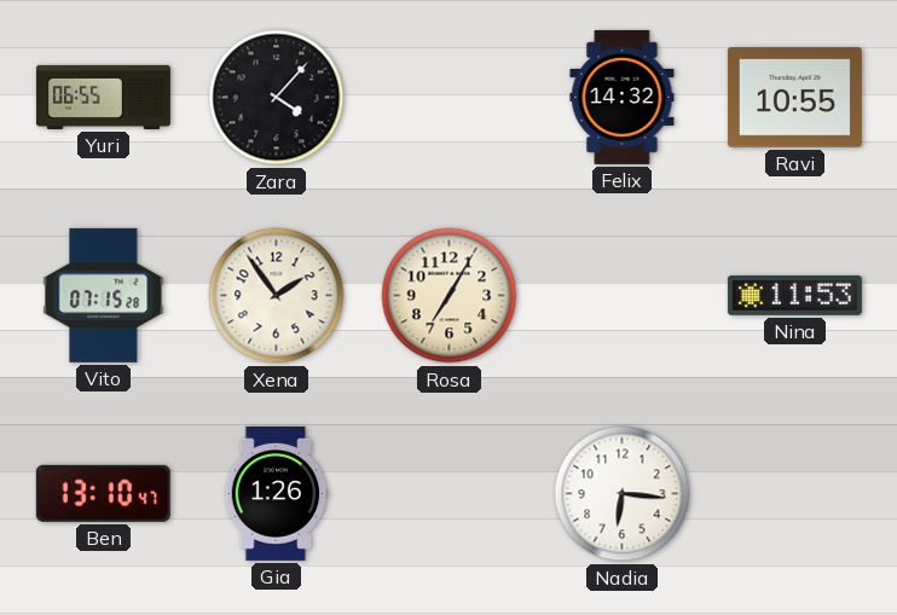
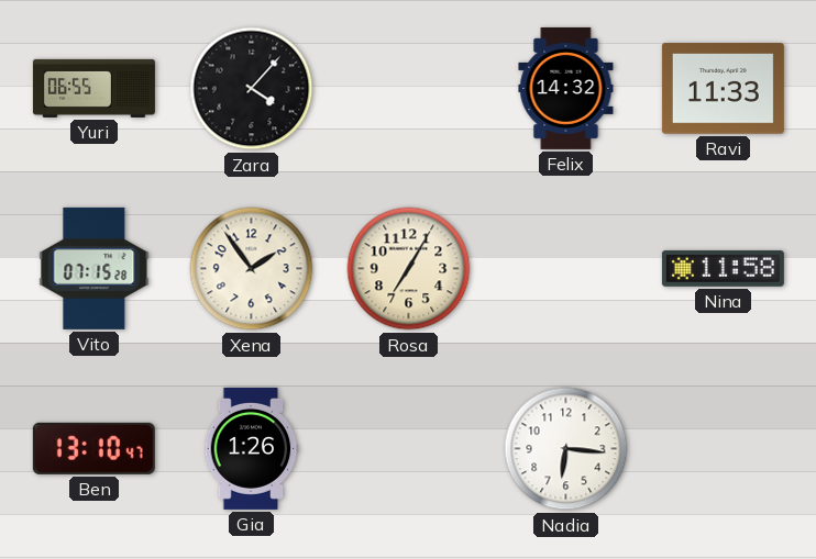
Ravi: 10:55 -> 11:33 (723, 89)
Nina: 11:53 -> 11:58 (723, 268)
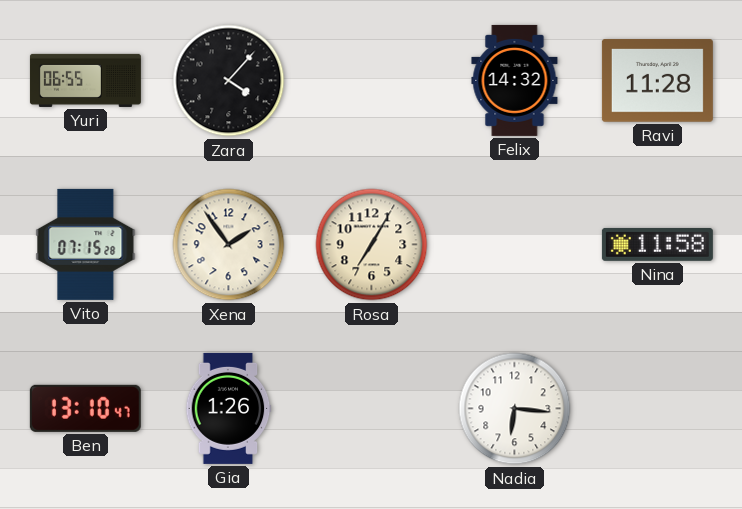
Ravi: 11:33 -> 11:28 (657, 81)
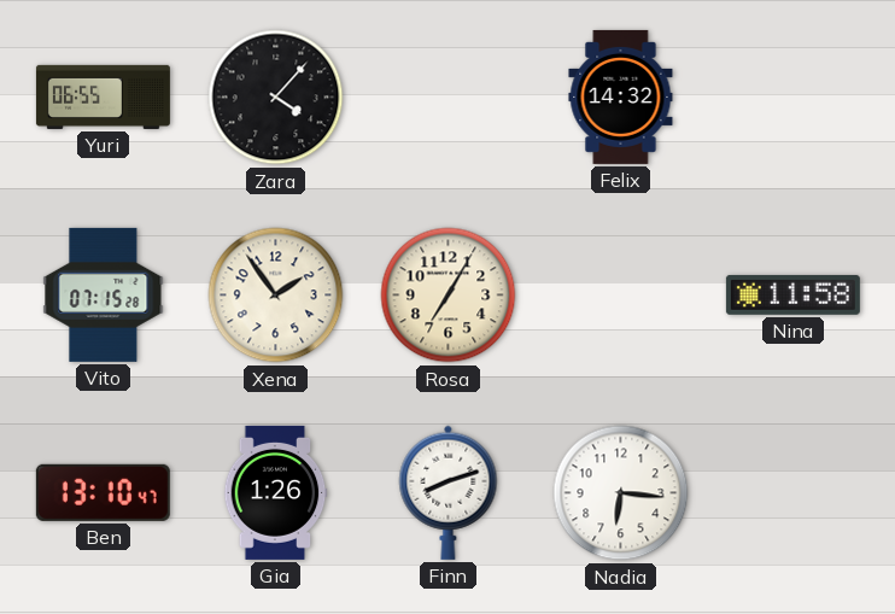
Ravi: 11:28 -> none (657, 81)
Finn: none -> 8:12 (449, 492)
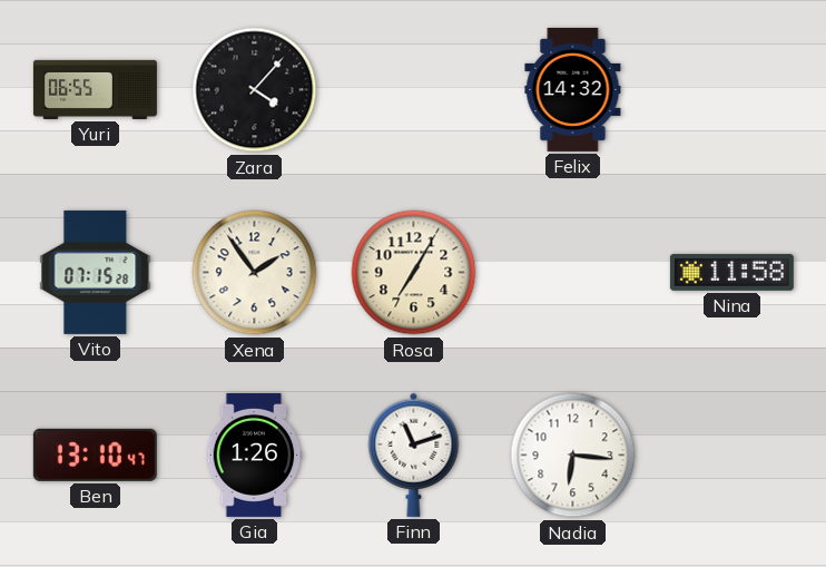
Finn: 8:12 -> 11:12 (414, 454)
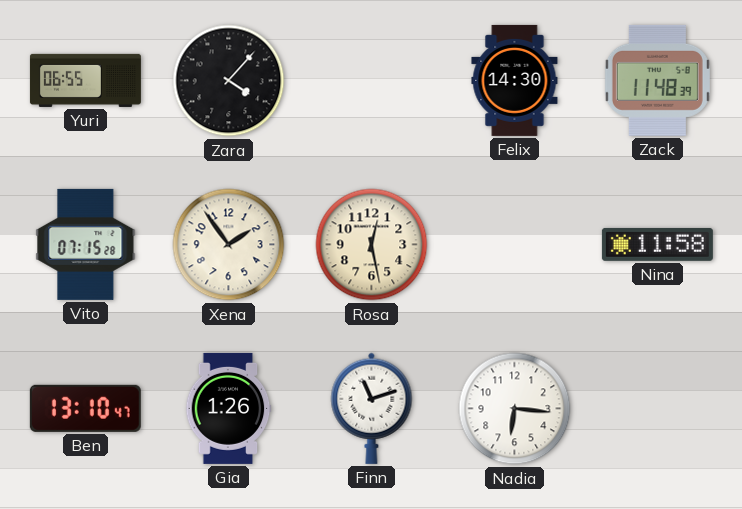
Felix: 14:32 -> 14:30 (515, 80)
Zack: none -> 11:48 (657, 80)
Rosa: 7:05 -> 12:28 (372, 245)
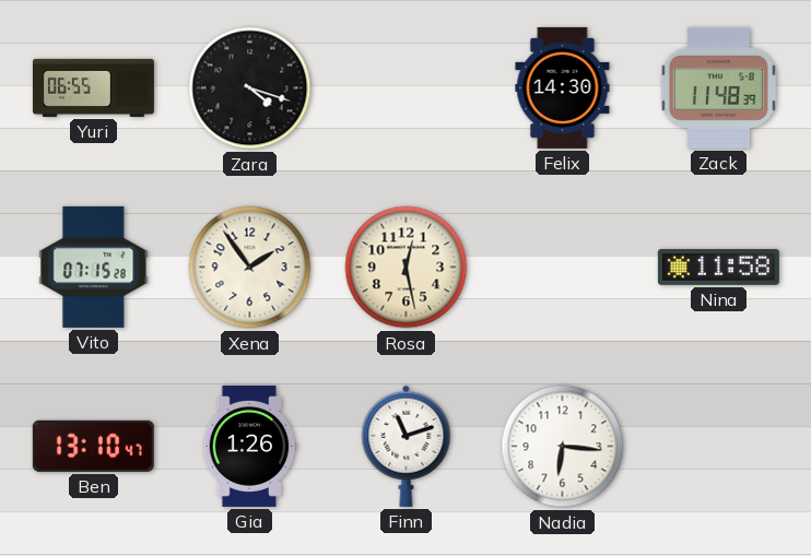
Zara: 4:07 -> 4:18 (250, 88)
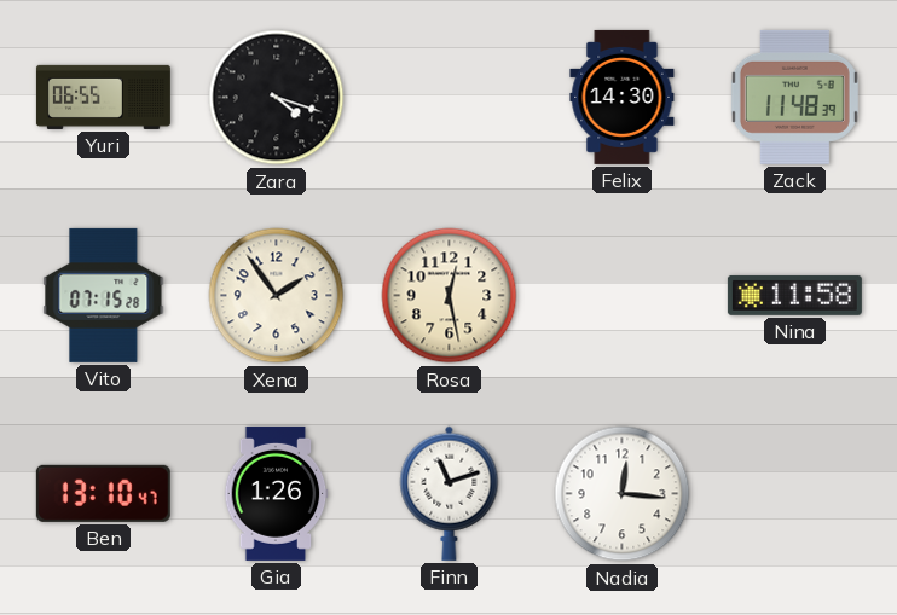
Nadia: 6:16 -> 12:16 (623, 494)
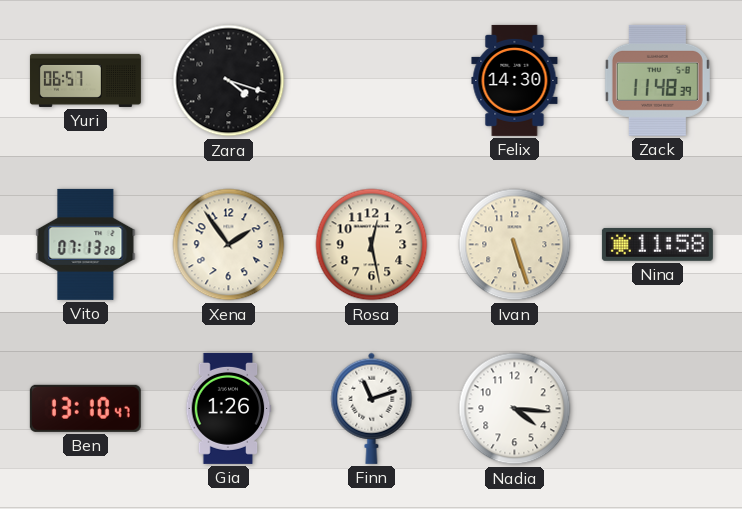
Yuri: 06:55 -> 06:57 (85, 80)
Vito: 07:15 -> 07:13 (86, 244)
Ivan: none -> 5:27 (515, 245)
Nadia: 12:16 -> 4:16 (515, 409)
